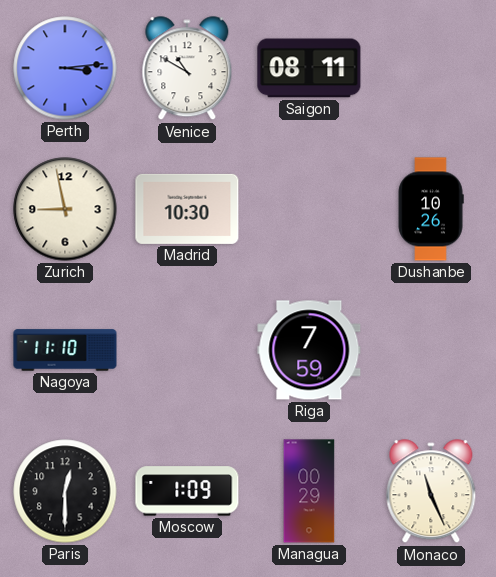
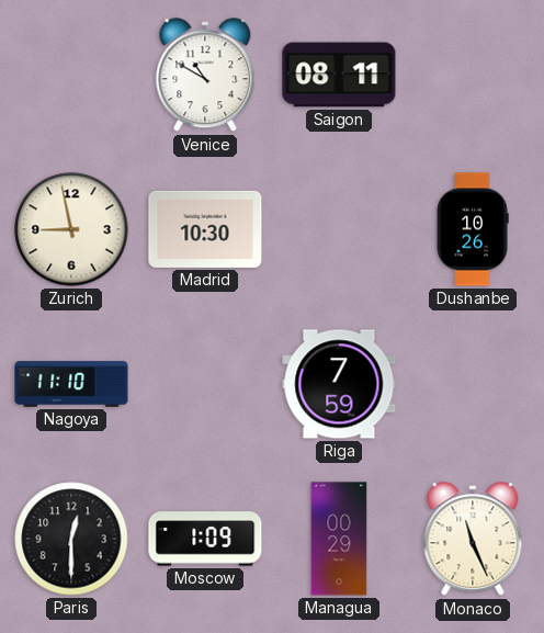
Perth: 3:14 -> none (65, 68)
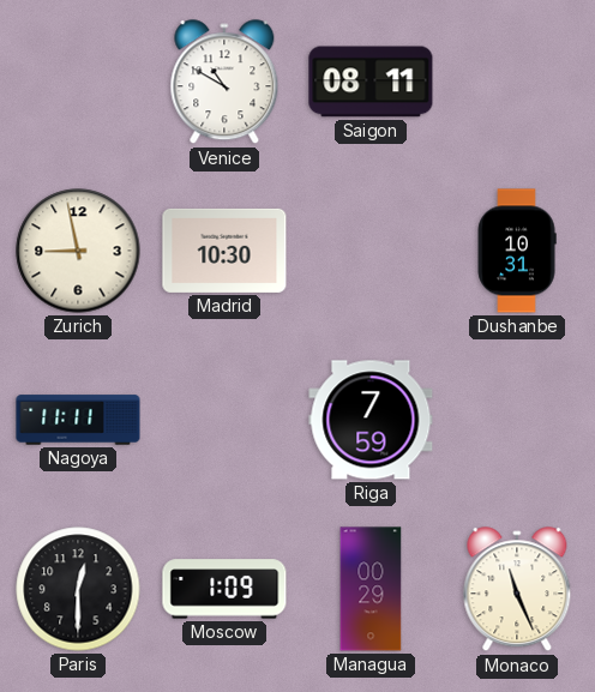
Dushanbe: 10:26 -> 10:31 (517, 251)
Nagoya: 11:10 -> 11:11 (78, 420)
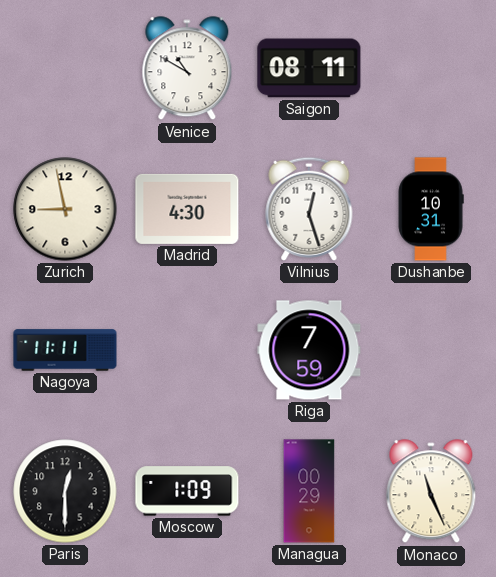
Madrid: 10:30 -> 4:30 (187, 209)
Vilnius: none -> 12:27 (309, 209)
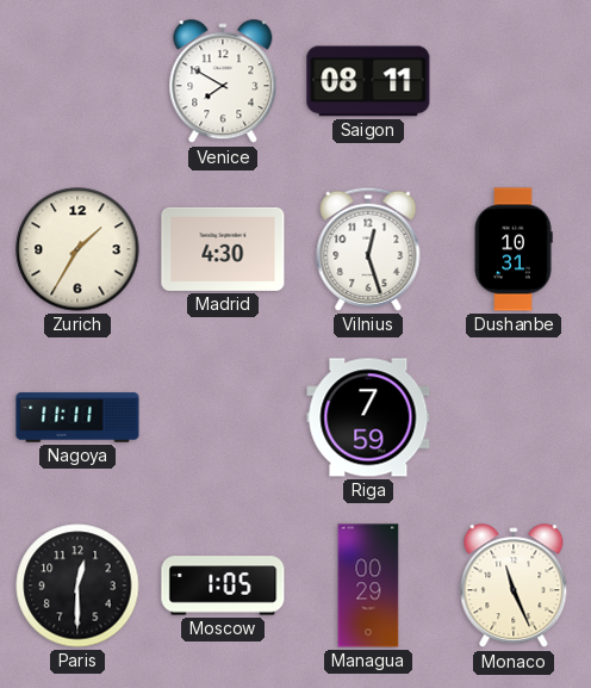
Venice: 10:50 -> 7:50 (223, 82)
Zurich: 8:58 -> 1:35 (77, 249)
Moscow: 1:09 -> 1:05 (223, 585)
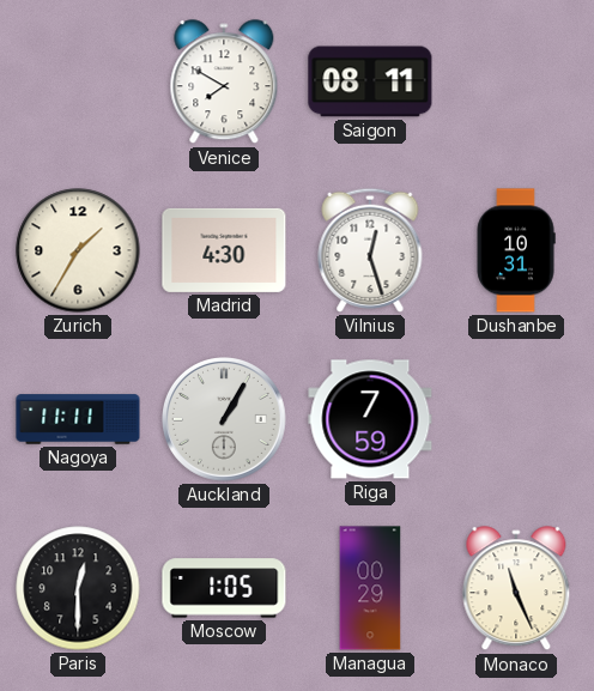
Auckland: none -> 1:05 (225, 420)
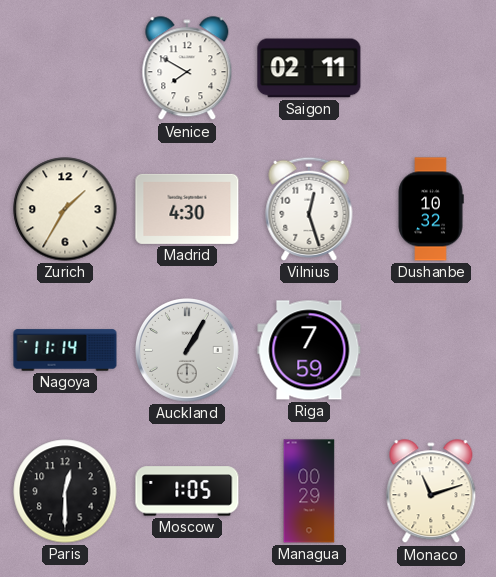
Saigon: 08:11 -> 02:11 (309, 68)
Dushanbe: 10:31 -> 10:32 (431, 209)
Nagoya: 11:11 -> 11:14 (65, 350)
Monaco: 11:26 -> 11:12 (431, 492)
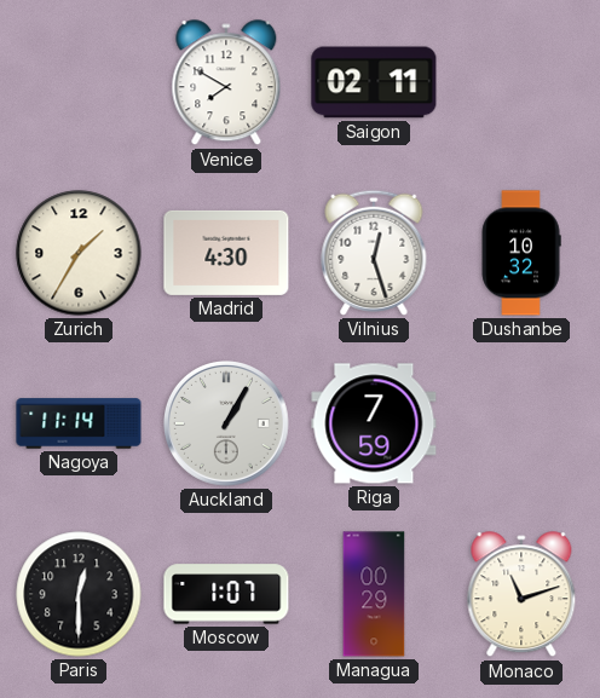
Moscow: 1:05 -> 1:07 (226, 594)
